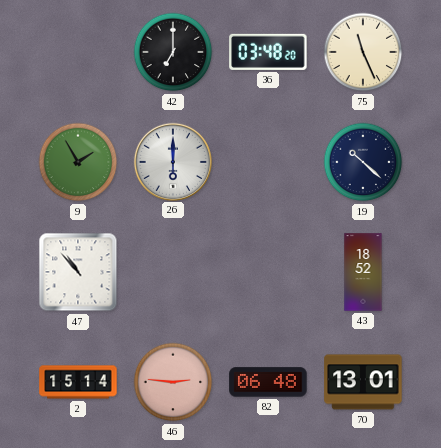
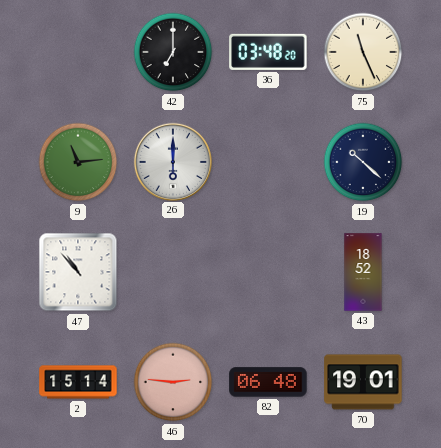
9: 1:55 -> 11:14 (78, 162)
70: 13:01 -> 19:01 (363, 382)
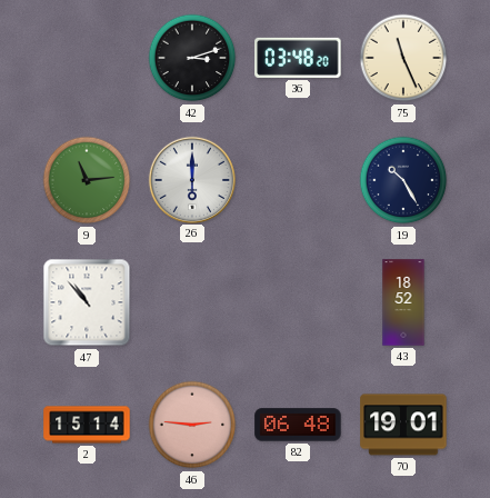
42: 7:00 -> 3:12 (192, 58)
19: 10:22 -> 10:25 (403, 180)
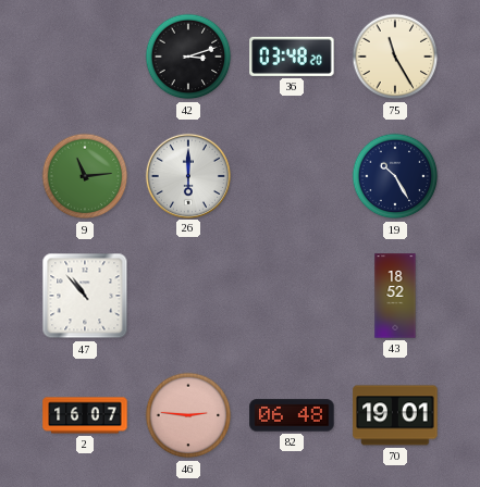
75: 11:26 -> 11:25 (395, 57)
2: 15:14 -> 16:07 (85, 415)
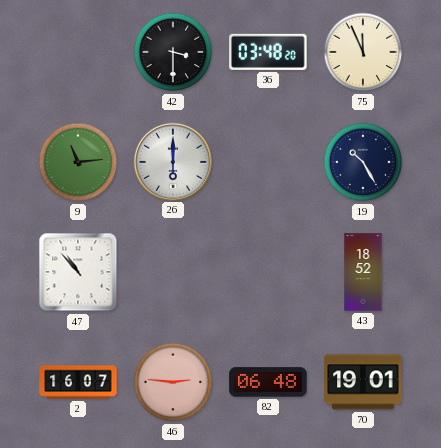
42: 3:12 -> 3:30 (173, 52)
75: 11:25 -> 11:56 (363, 52)
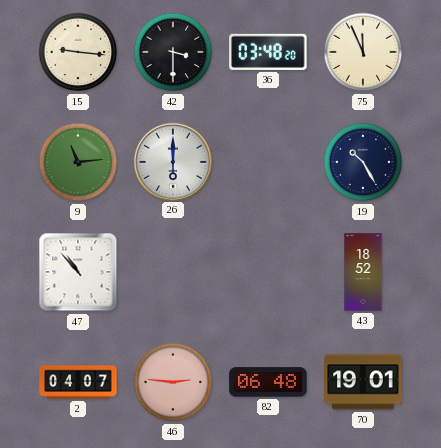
15: none -> 9:16 (78, 52)
2: 16:07 -> 04:07 (78, 382)
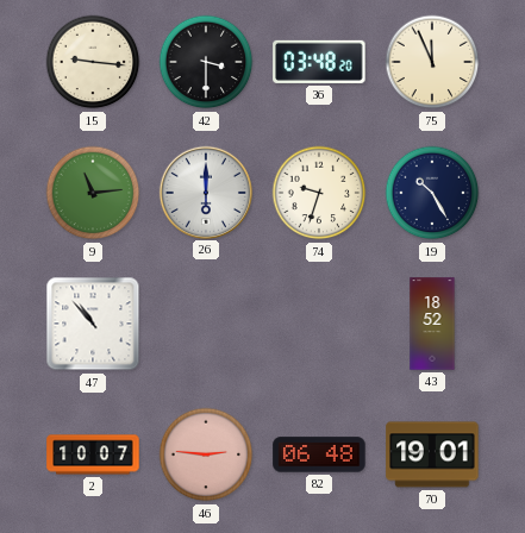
74: none -> 9:33 (319, 193)
2: 04:07 -> 10:07 (93, 454)
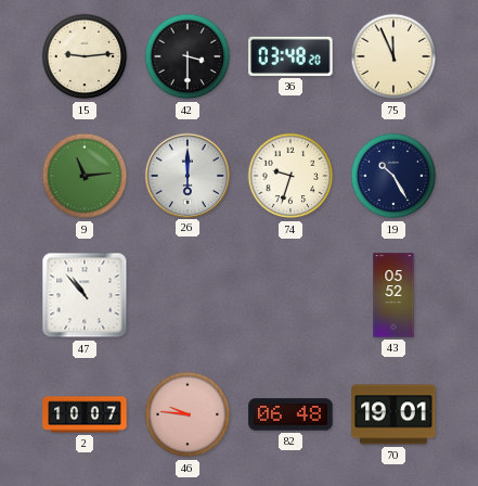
15: 9:16 -> 9:14 (85, 56)
43: 18:52 -> 05:52 (393, 295)
46: 2:46 -> 9:46 (188, 414)
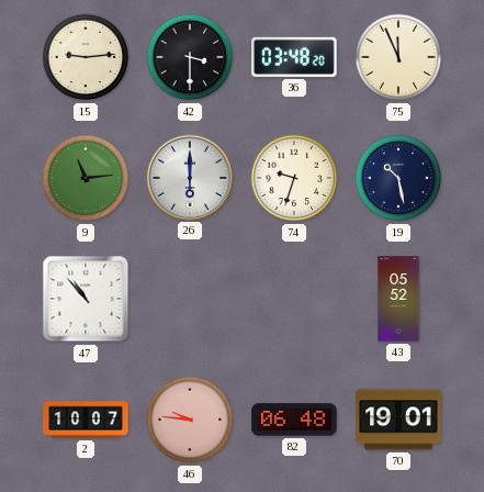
19: 10:25 -> 10:28 (398, 178)
